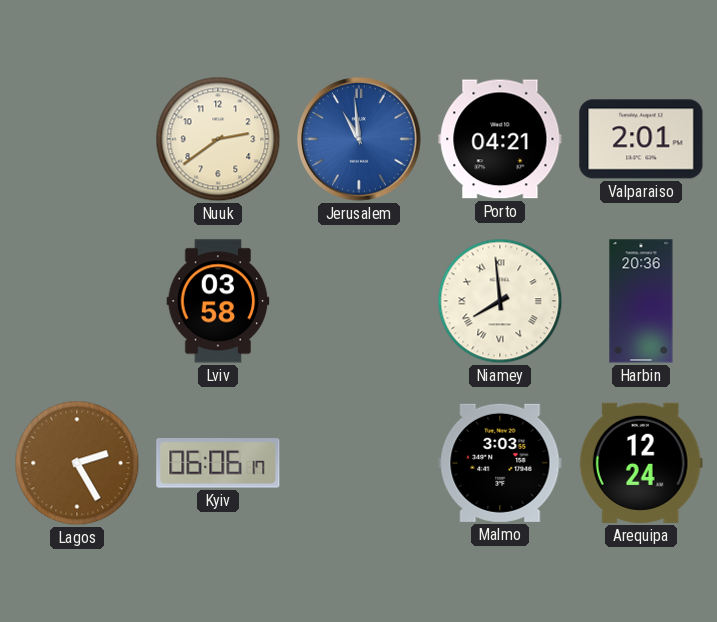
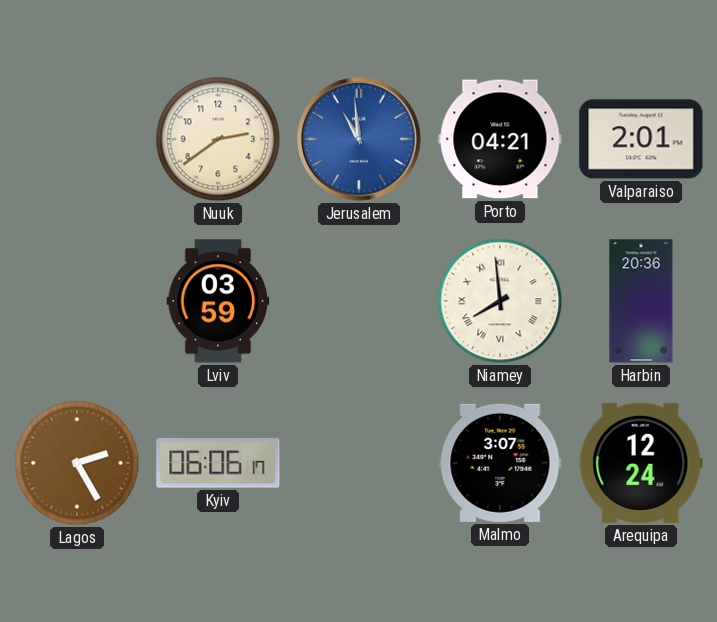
Lviv: 03:58 -> 03:59 (218, 301)
Malmo: 3:03 -> 3:07 (500, 463)
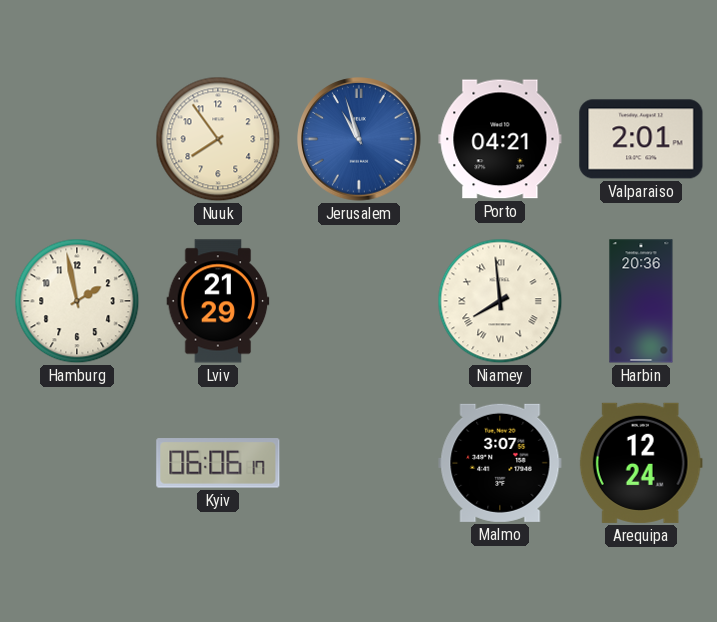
Nuuk: 2:39 -> 7:54 (218, 139)
Jerusalem: 10:59 -> 10:57 (359, 139)
Hamburg: none -> 1:58 (77, 301)
Lviv: 03:59 -> 21:29 (218, 301)
Lagos: 2:25 -> none (77, 463)
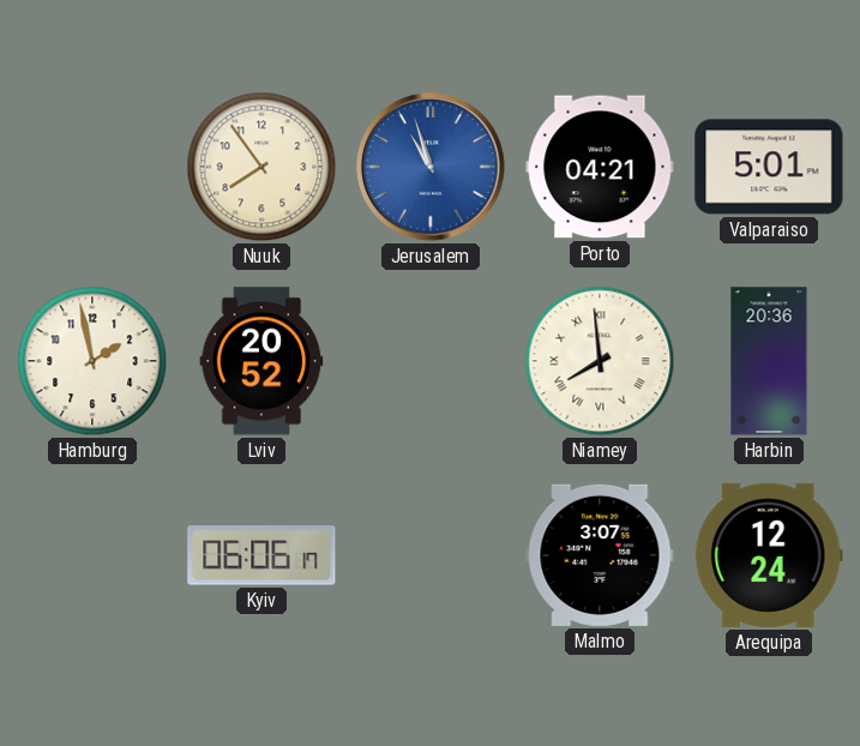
Valparaiso: 2:01 -> 5:01 (769, 167)
Lviv: 21:29 -> 20:52 (261, 361)
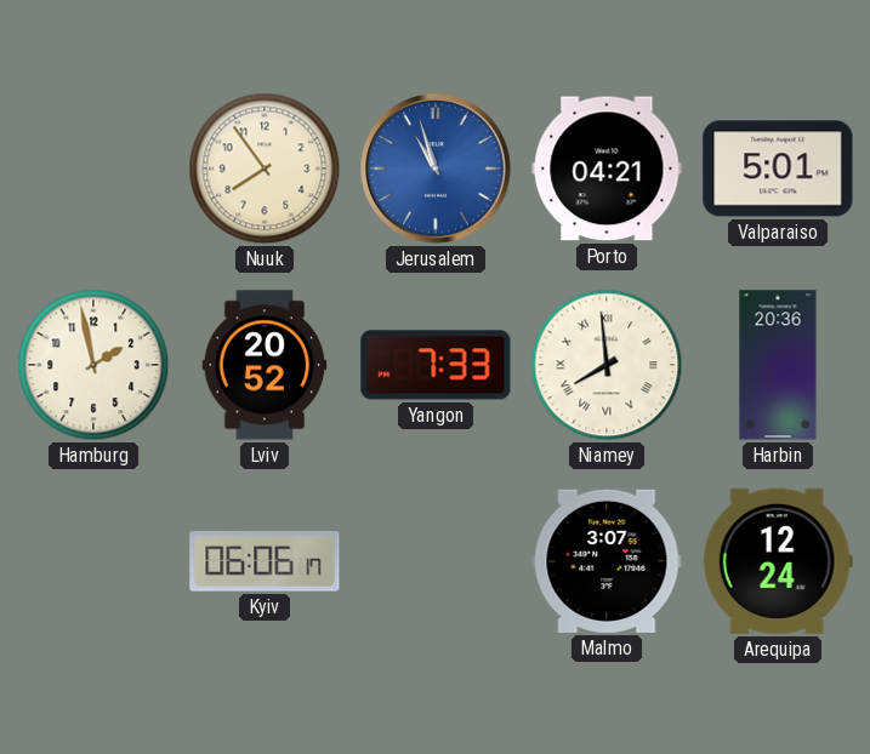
Yangon: none -> 7:33 (436, 365)
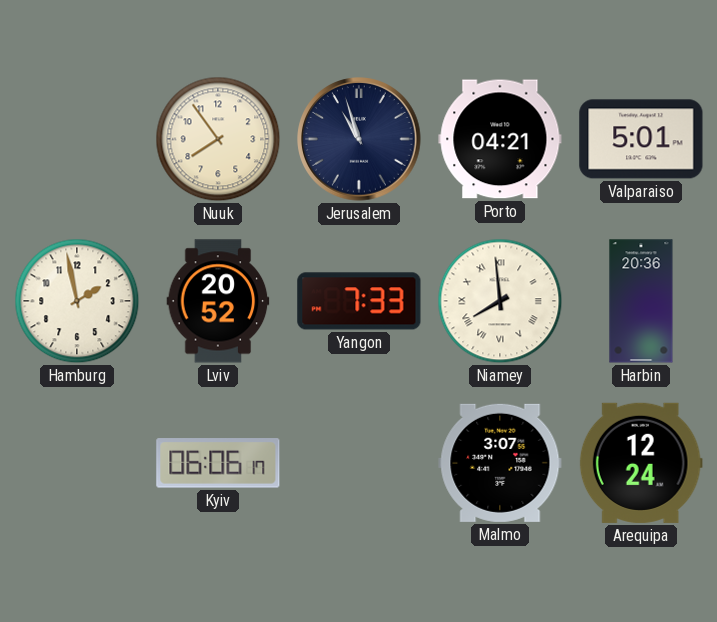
Jerusalem dial: blue -> navy (359, 139)
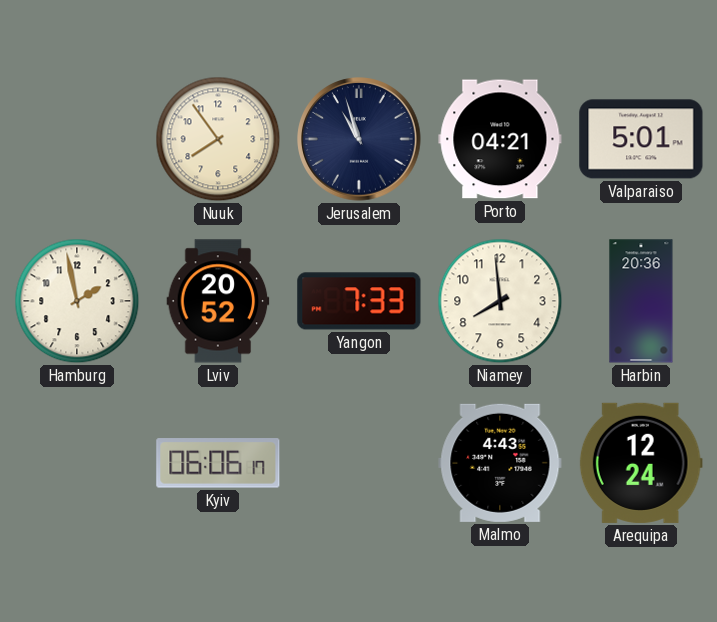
Niamey numerals: Roman -> Arabic (500, 301)
Malmo: 3:07 -> 4:43 (500, 463)
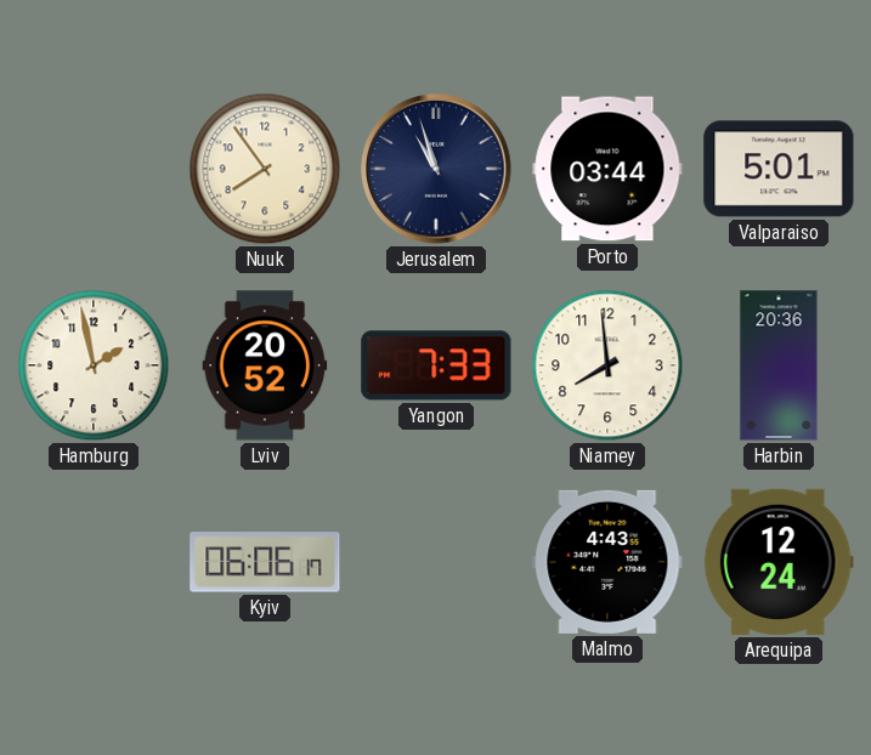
Porto: 04:21 -> 03:44 (607, 169)
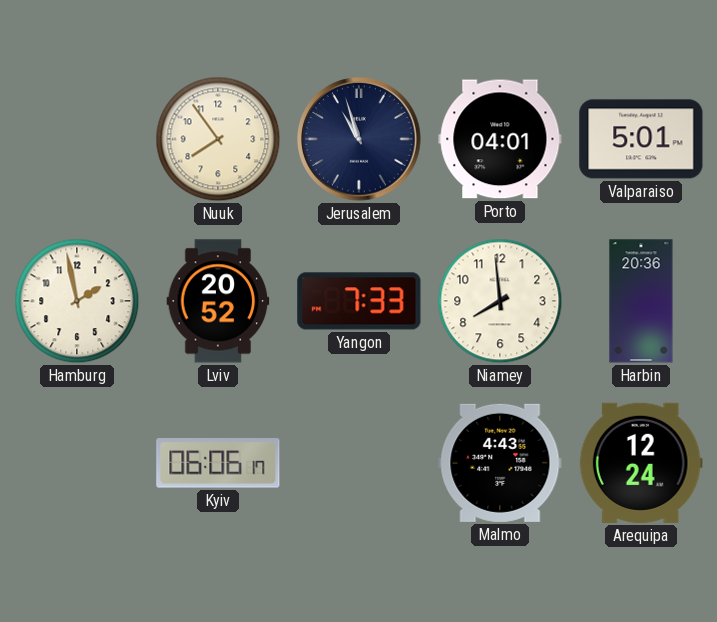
Porto: 03:44 -> 04:01 (500, 139)
